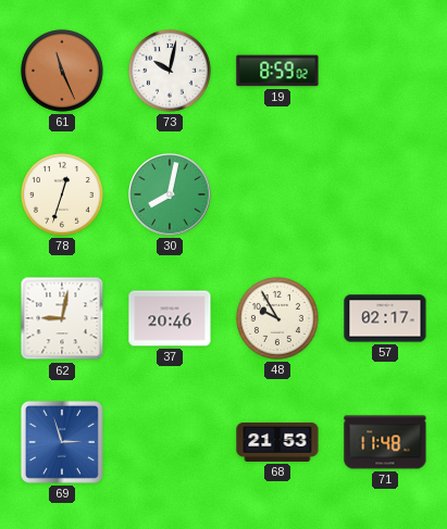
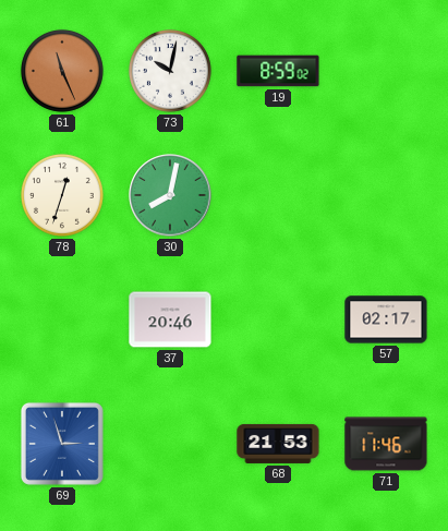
62: 9:02 -> none (62, 318)
48: 9:55 -> none (277, 318)
71: 11:48 -> 11:46 (386, 444)
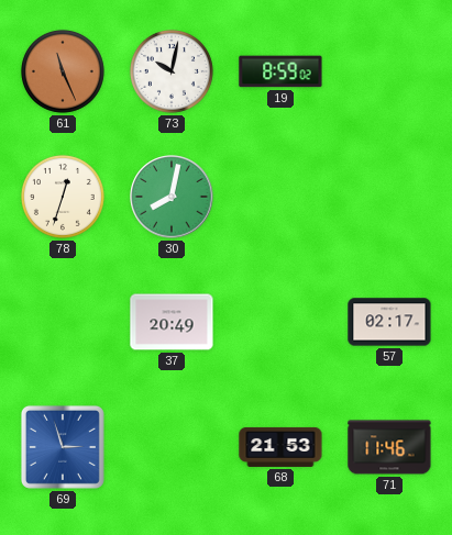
37: 20:46 -> 20:49 (172, 322)
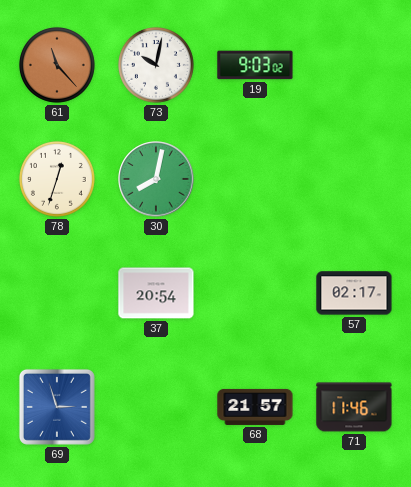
61: 11:26 -> 11:23 (57, 65)
19: 8:59 -> 9:03 (255, 65)
37: 20:49 -> 20:54 (156, 293)
68: 21:53 -> 21:57 (255, 407)
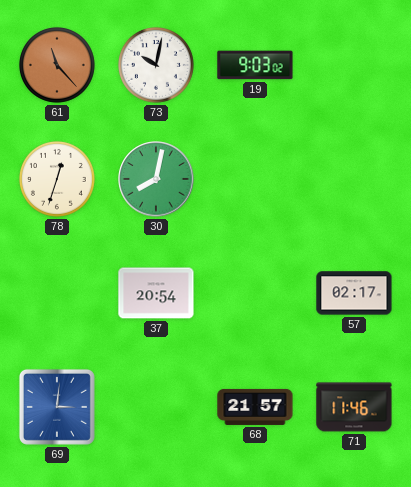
69: 2:57 -> 3:01 (57, 407)
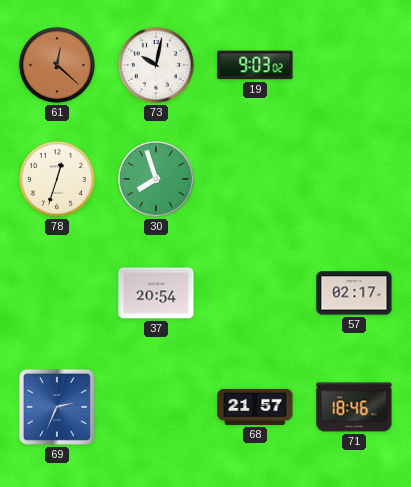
61: 11:23 -> 12:22 (57, 65)
30: 8:02 -> 7:57 (156, 179)
69: 3:01 -> 2:34 (57, 407)
71: 11:46 -> 18:46 (354, 407)
